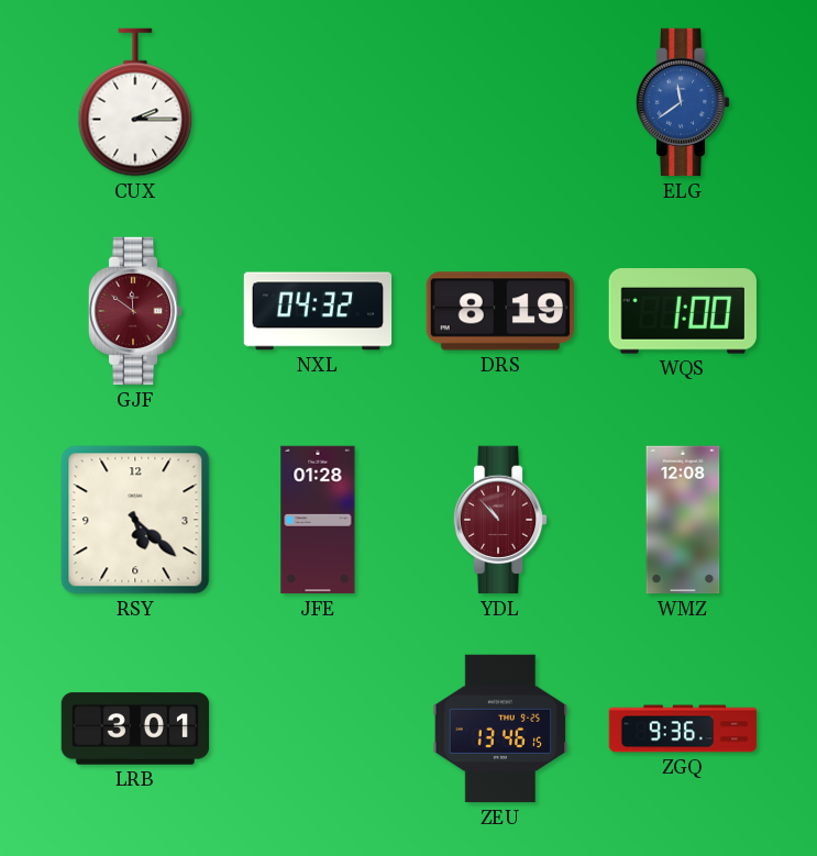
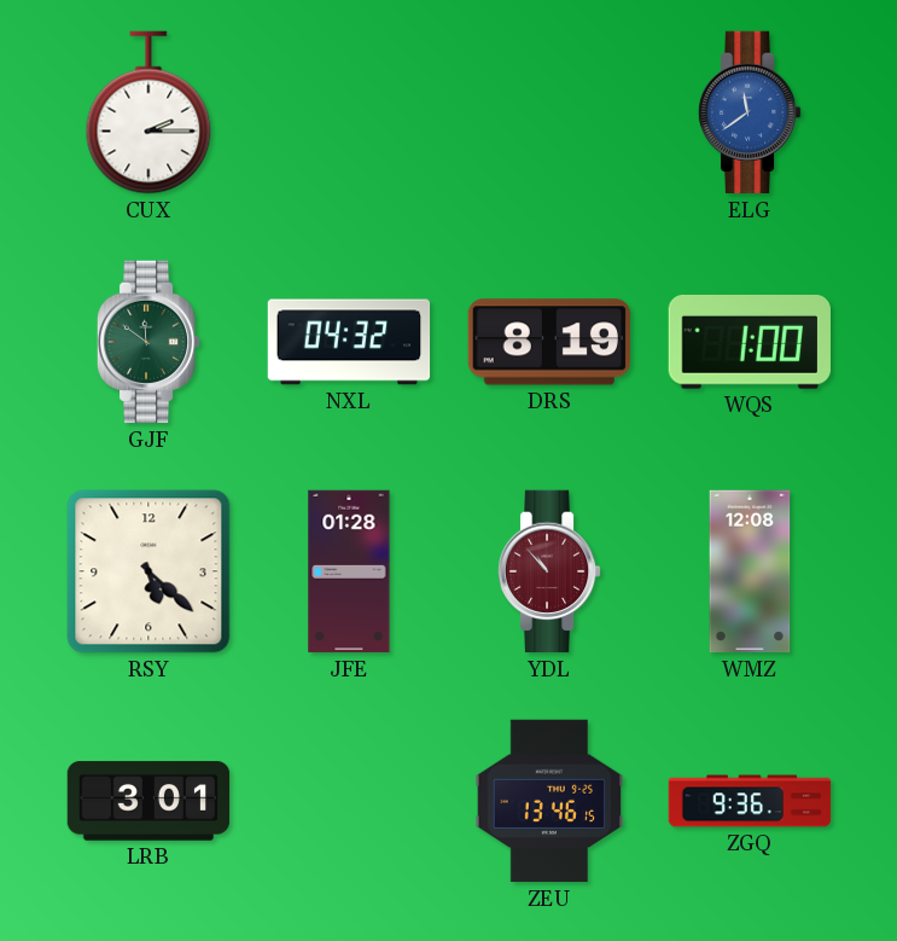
GJF dial: burgundy -> green (148, 342)
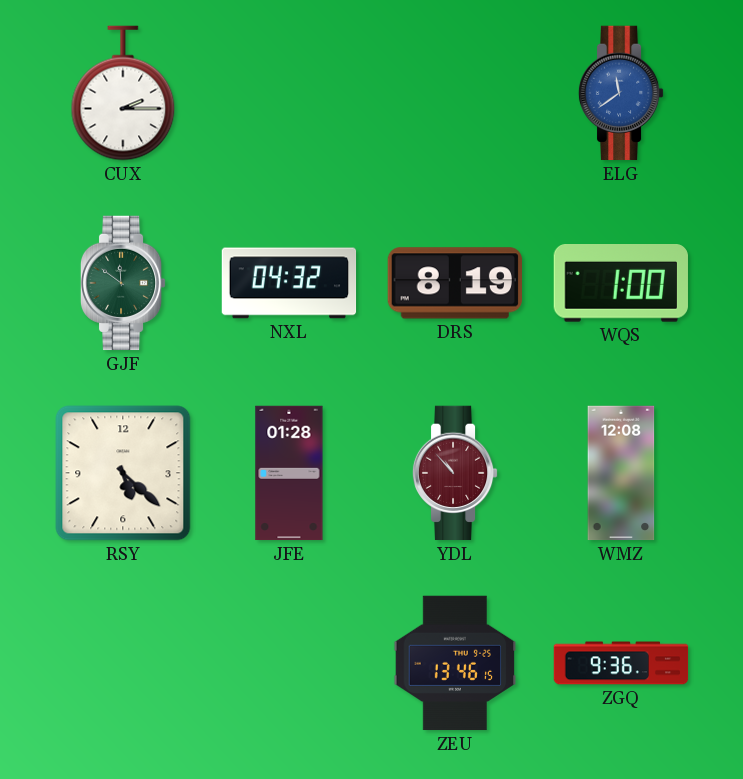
LRB: 3:01 -> none (148, 801)
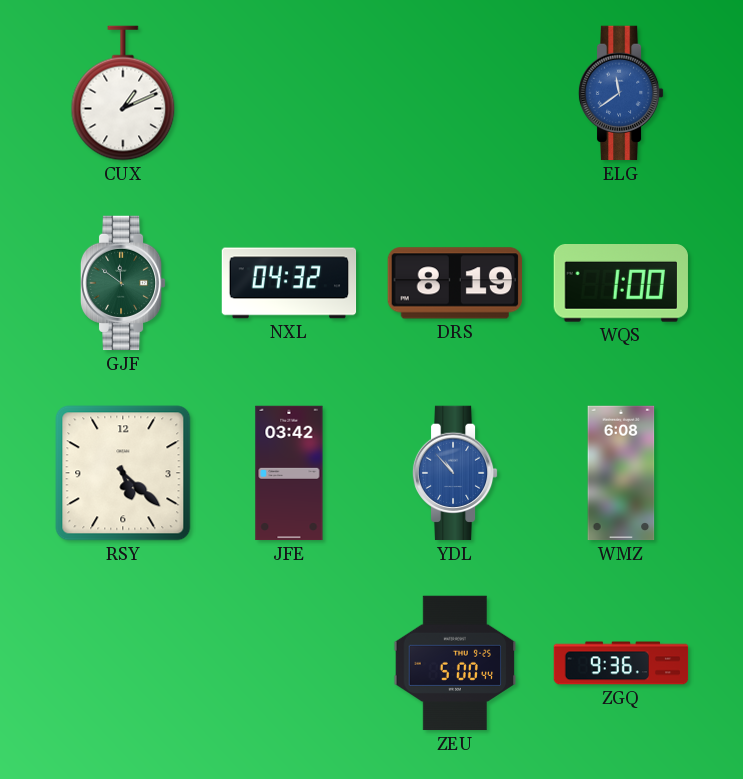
CUX: 2:15 -> 1:11 (123, 93)
JFE: 01:28 -> 03:42 (289, 473)
YDL dial: burgundy -> blue (455, 473)
WMZ: 12:08 -> 6:08 (621, 473)
ZEU: 13:46 -> 5:00 (455, 663)
